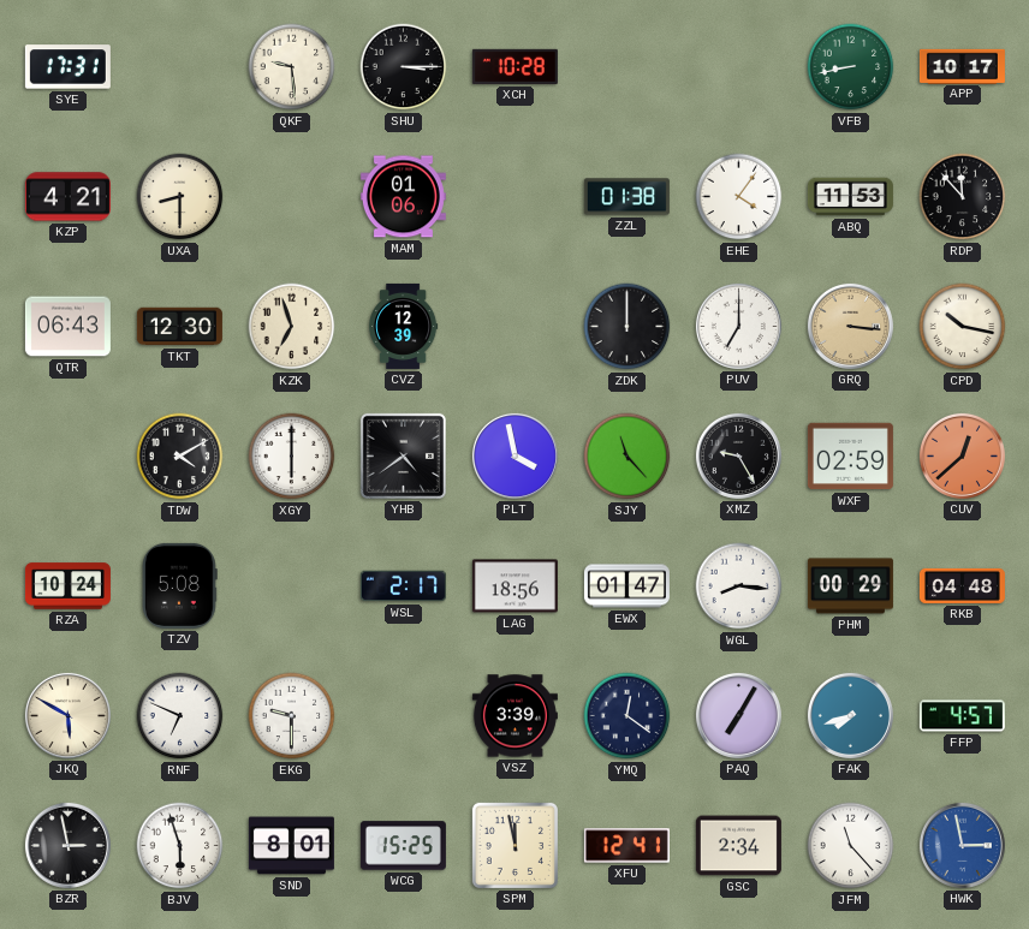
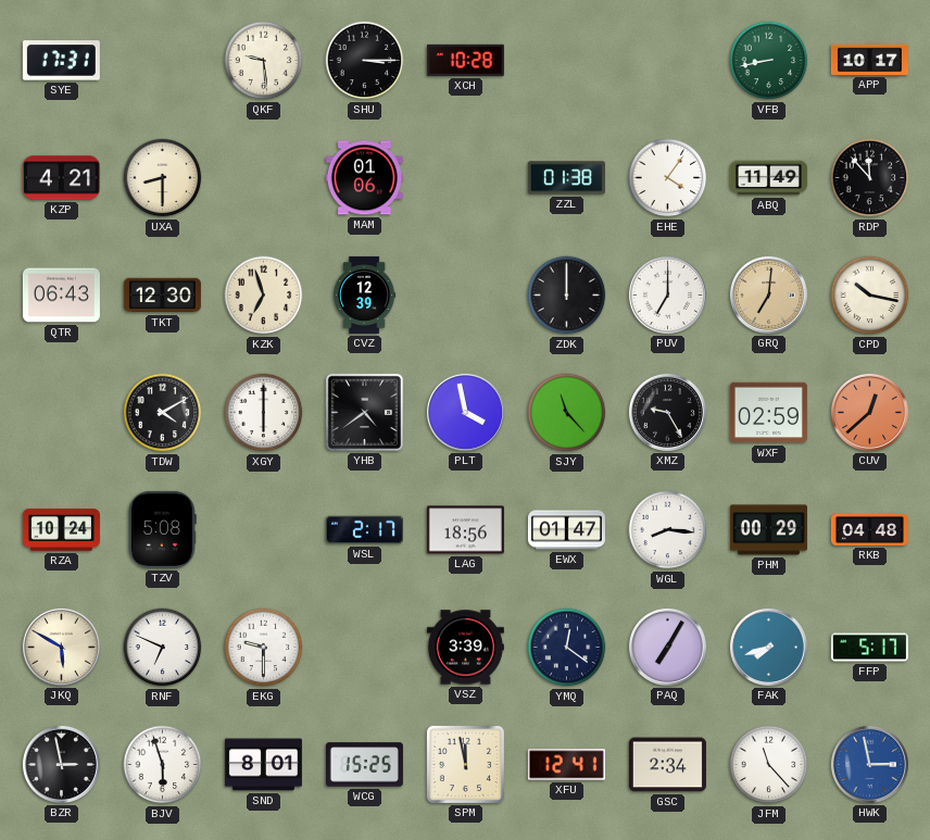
ABQ: 11:53 -> 11:49 (768, 178)
GRQ: 3:16 -> 7:01 (768, 294)
FFP: 4:57 -> 5:17 (869, 648)
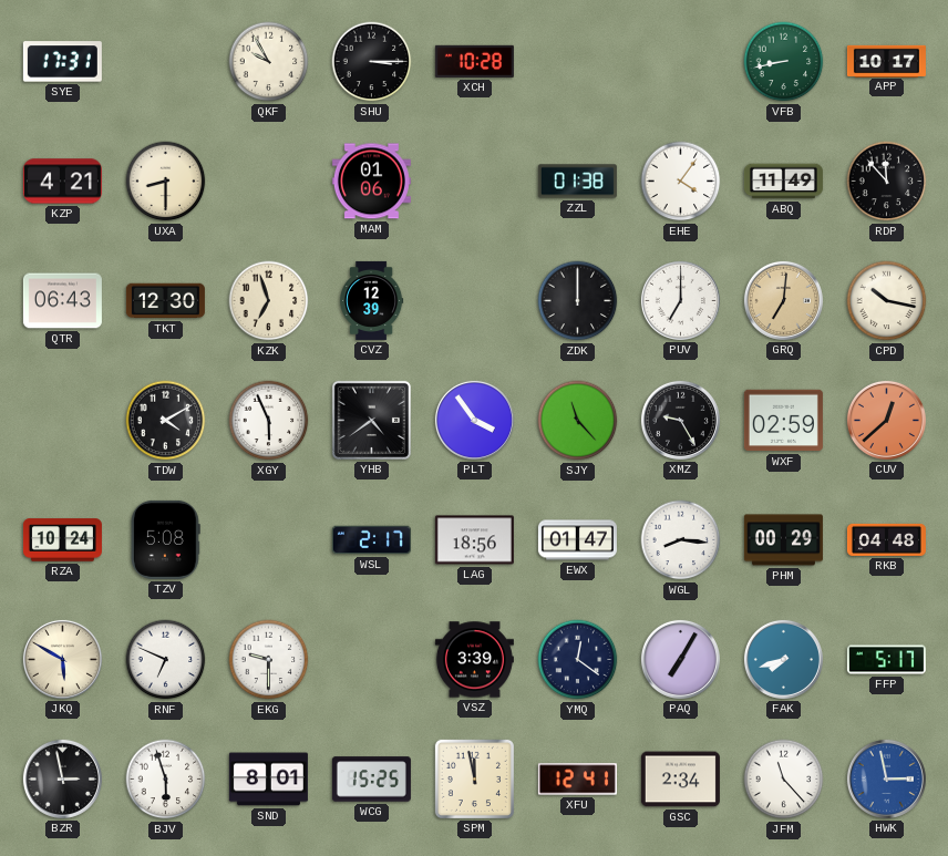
QKF: 9:29 -> 9:55 (269, 62)
XGY: 6:00 -> 5:56 (269, 421)
PLT: 3:58 -> 3:54 (474, 420)
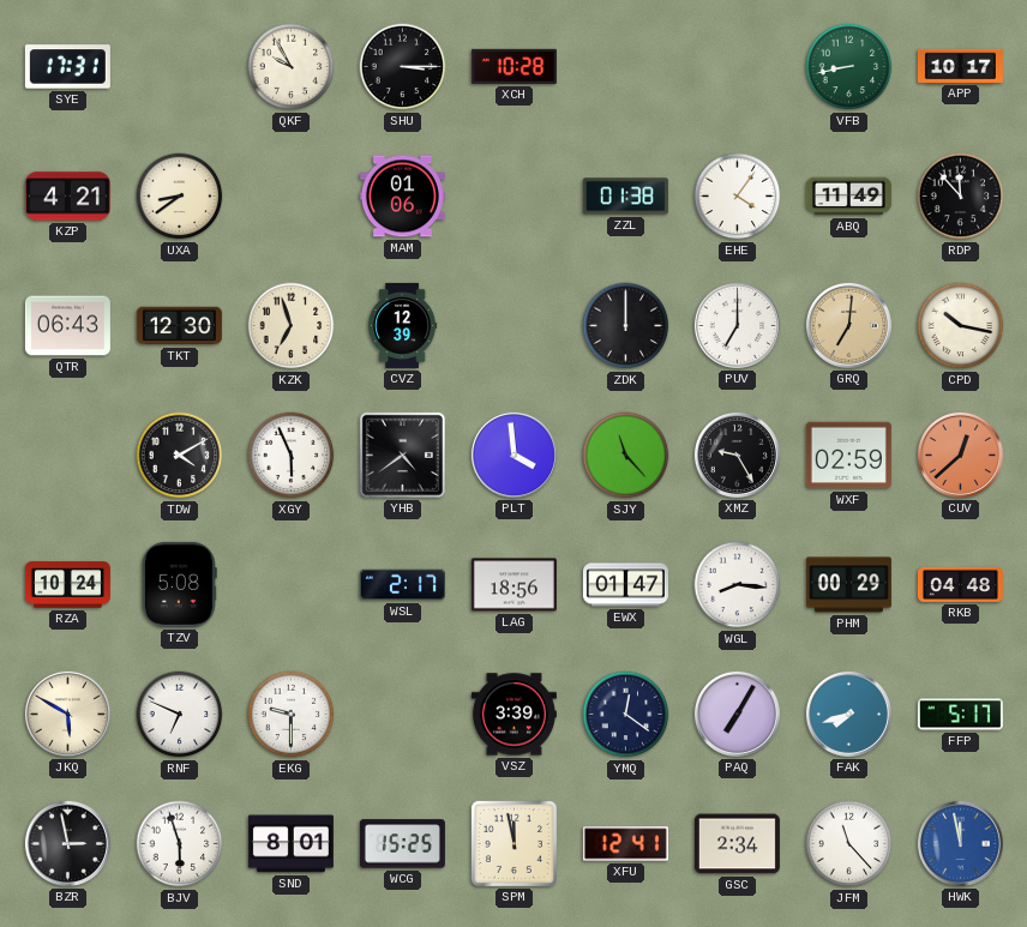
UXA: 8:30 -> 8:39 (180, 197)
PLT: 3:54 -> 3:59 (513, 455)
HWK: 2:58 -> 11:58 (960, 843)
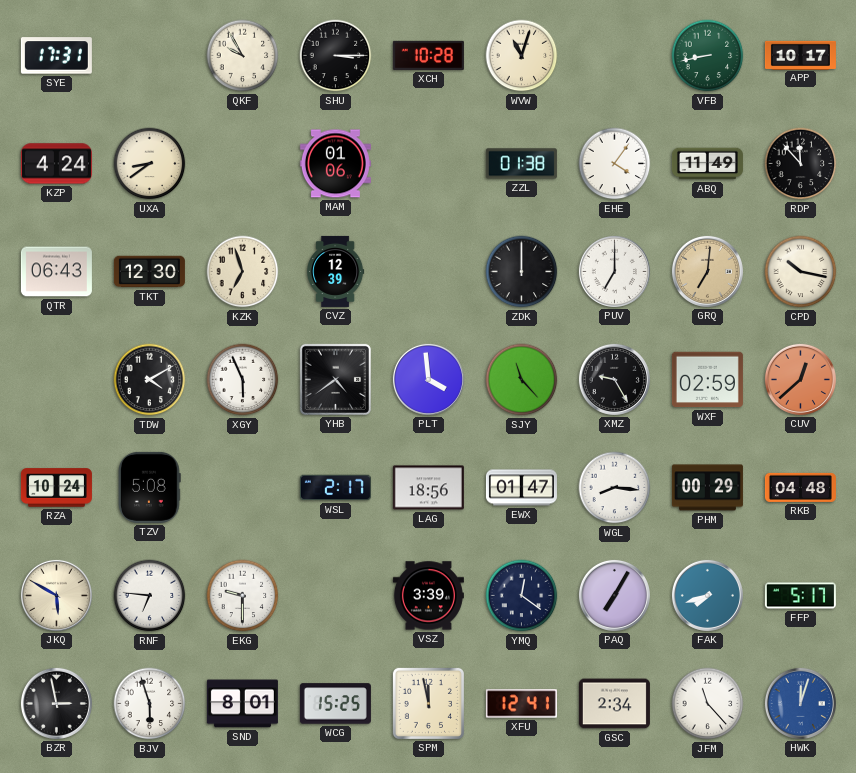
WVW: none -> 11:03 (522, 56)
KZP: 4:21 -> 4:24 (56, 164)
RNF: 6:49 -> 6:46 (150, 596)
HWK: 11:58 -> 12:03 (800, 703)
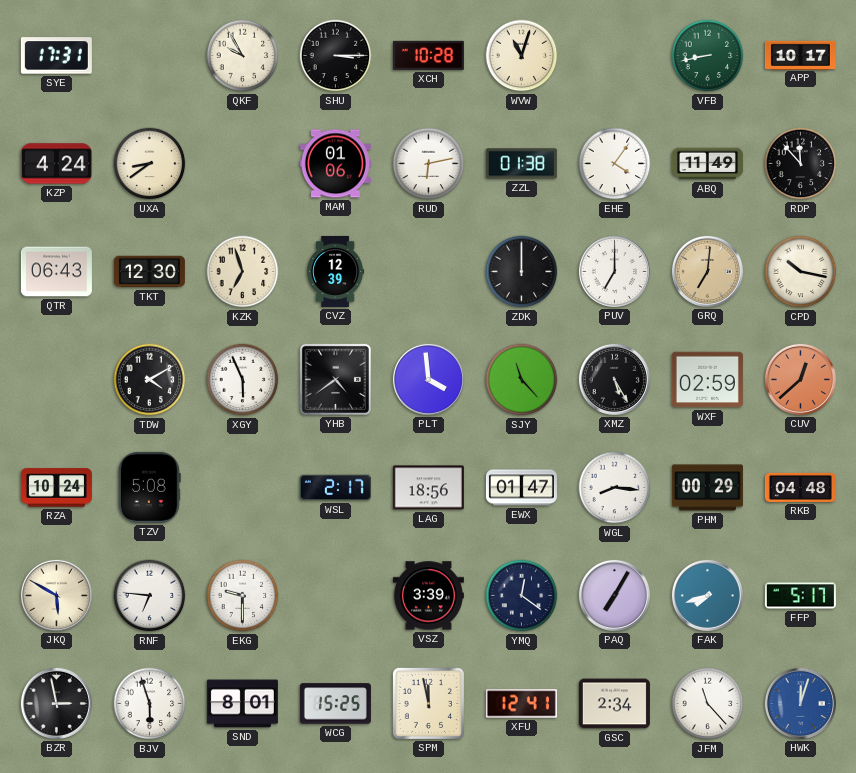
RUD: none -> 6:13 (429, 164)
XMZ: 9:25 -> 5:25 (614, 379)
